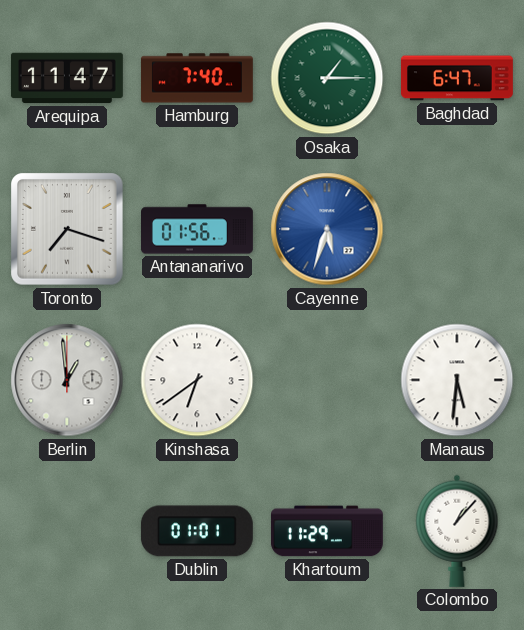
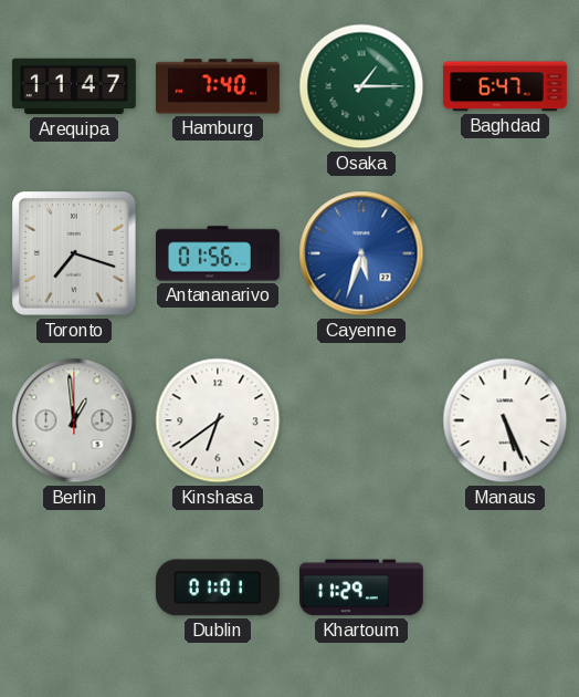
Manaus: 5:31 -> 5:26 (505, 420)
Colombo: 1:07 -> none (457, 531)
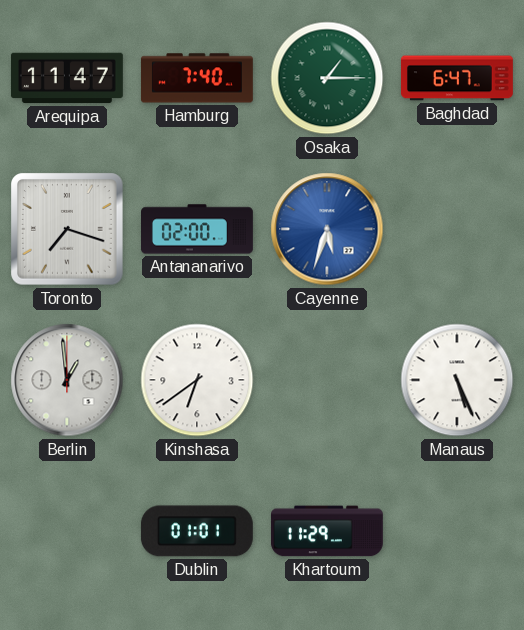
Antananarivo: 01:56 -> 02:00 (198, 229)
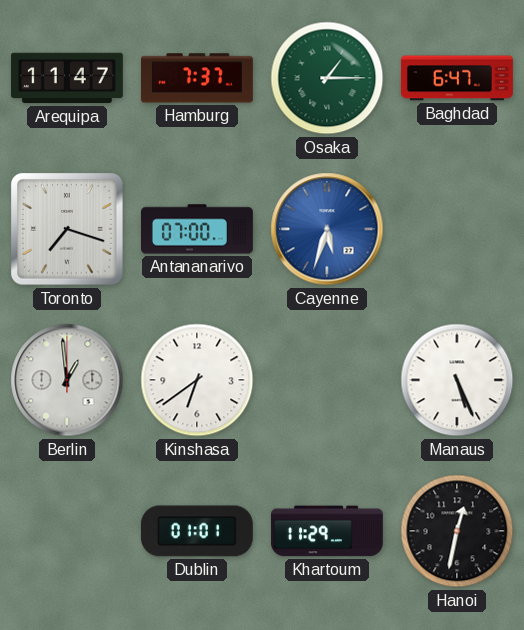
Hamburg: 7:40 -> 7:37 (197, 78)
Antananarivo: 02:00 -> 07:00 (198, 229)
Hanoi: none -> 12:32 (457, 531)
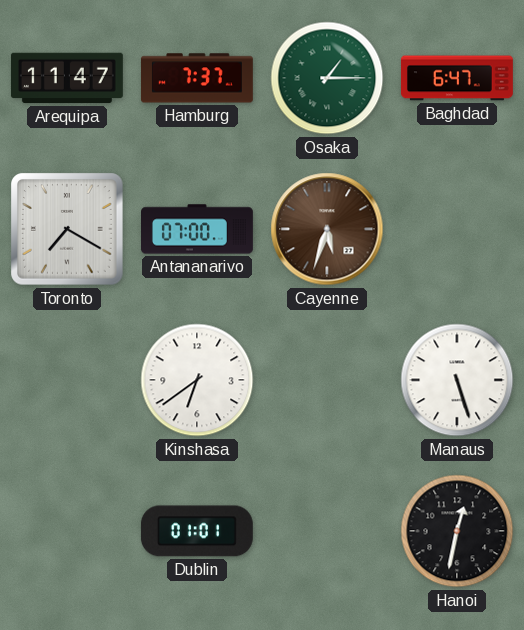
Toronto: 7:18 -> 7:20 (67, 229)
Cayenne dial: blue -> brown (327, 229)
Berlin: 12:59 -> none (67, 380)
Manaus: 5:26 -> 5:27 (457, 380)
Khartoum: 11:29 -> none (327, 531)
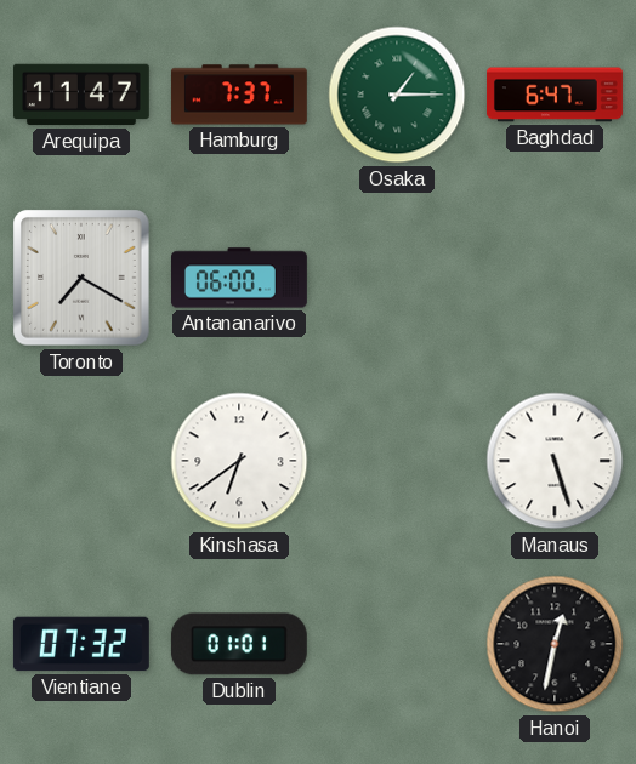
Antananarivo: 07:00 -> 06:00 (240, 278)
Cayenne: 5:33 -> none (327, 229)
Vientiane: none -> 07:32 (81, 644)
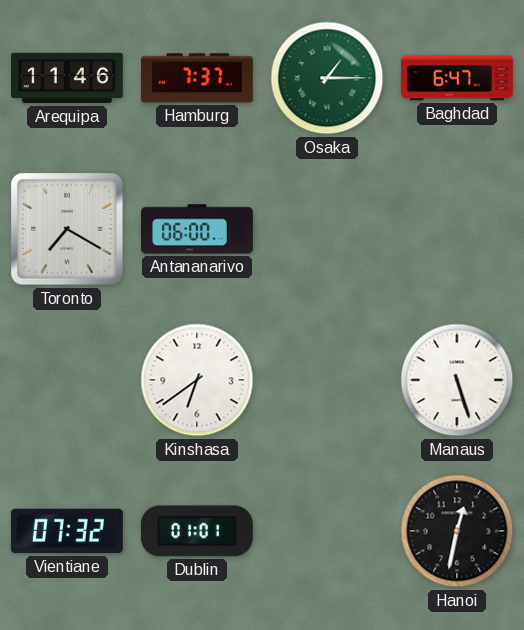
Arequipa: 11:47 -> 11:46 (67, 78)
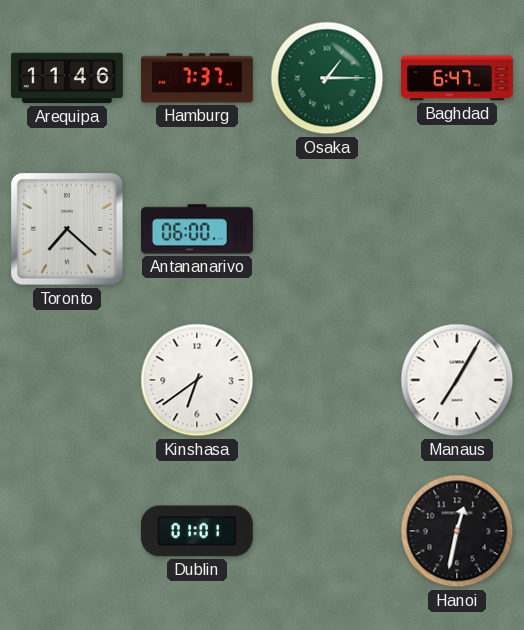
Toronto: 7:20 -> 7:22 (67, 229)
Manaus: 5:27 -> 7:05 (457, 380)
Vientiane: 07:32 -> none (67, 531)
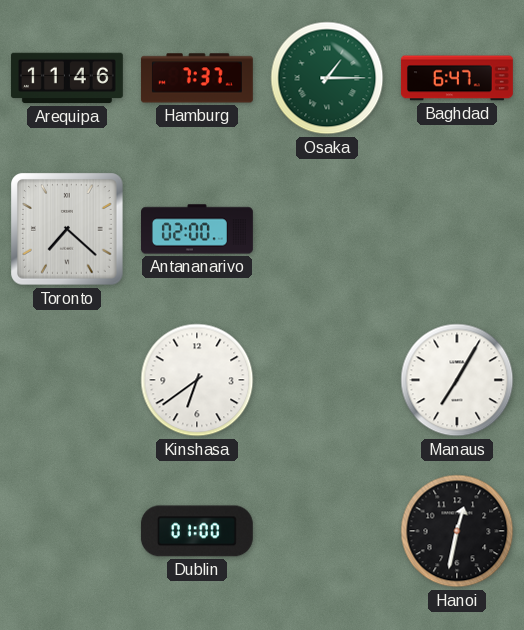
Antananarivo: 06:00 -> 02:00 (198, 229)
Dublin: 01:01 -> 01:00 (197, 531)
